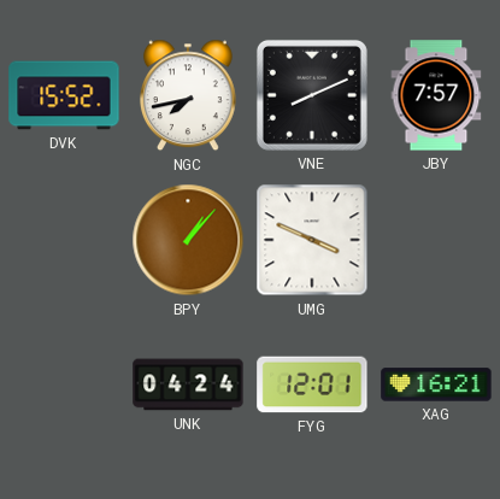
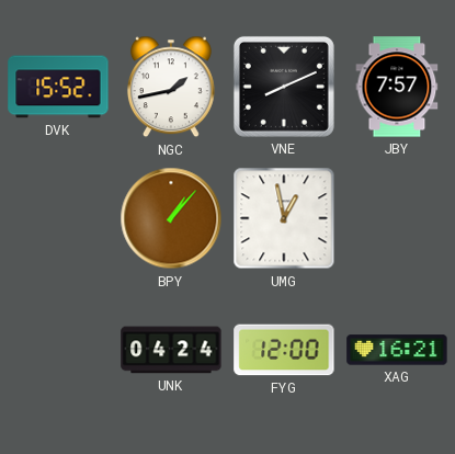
NGC: 7:43 -> 1:43 (171, 87)
UMG: 3:49 -> 12:58 (284, 218)
FYG: 12:01 -> 12:00 (284, 350)
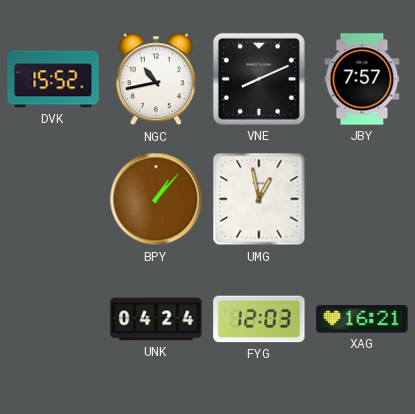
NGC: 1:43 -> 10:43 (156, 79)
FYG: 12:00 -> 12:03 (259, 319)
